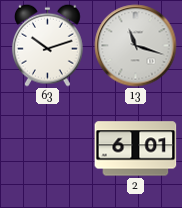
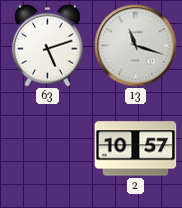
63: 10:12 -> 5:12 (47, 45)
2: 6:01 -> 10:57 (136, 149)
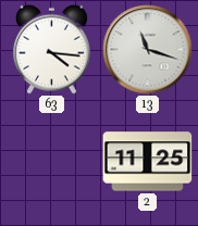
63: 5:12 -> 4:16 (51, 49)
2: 10:57 -> 11:25 (148, 162)
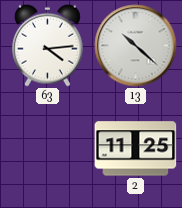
63: 4:16 -> 4:14 (47, 45)
13: 11:18 -> 10:22 (136, 46)
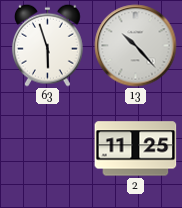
63: 4:14 -> 5:57 (47, 45)
13: 10:22 -> 10:23 (136, 46)
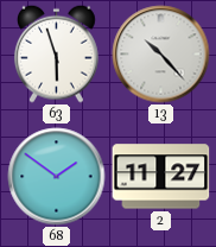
68: none -> 1:51 (57, 177)
2: 11:25 -> 11:27 (161, 177)
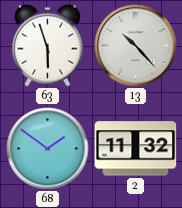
2: 11:27 -> 11:32 (136, 149)
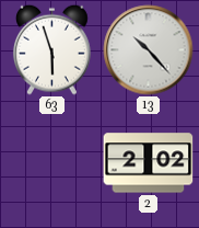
68: 1:51 -> none (48, 149)
2: 11:32 -> 2:02 (149, 163)
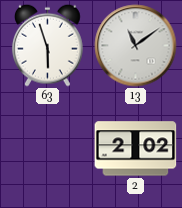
13: 10:23 -> 11:09 (136, 46)
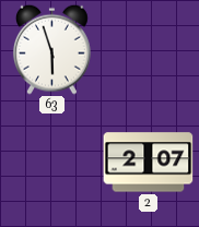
13: 11:09 -> none (136, 46)
2: 2:02 -> 2:07 (149, 163)
